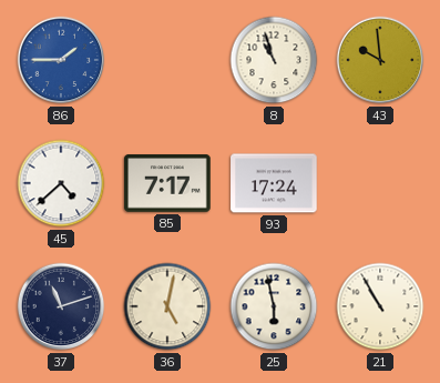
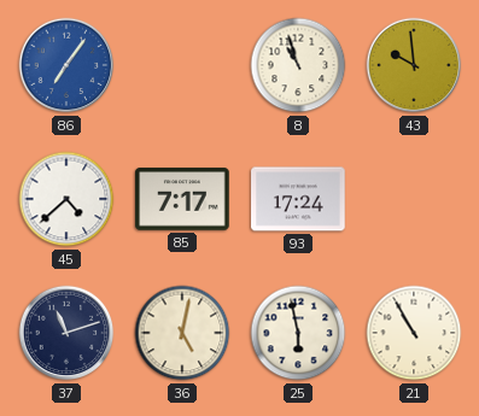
86: 1:45 -> 7:06 (66, 65)
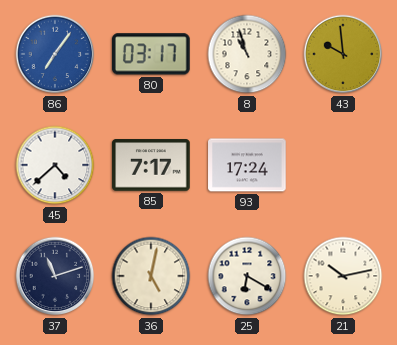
80: none -> 03:17 (151, 54)
25: 5:58 -> 6:20 (247, 276)
21: 10:55 -> 10:13 (343, 276)
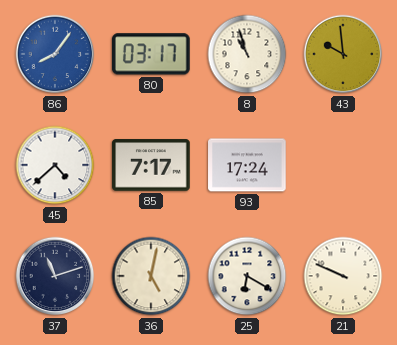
86: 7:06 -> 8:06 (55, 54)
21: 10:13 -> 9:49 (343, 276)
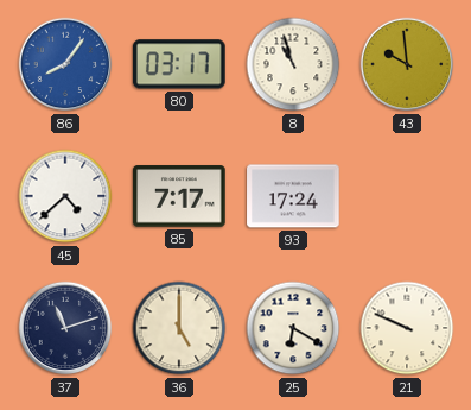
36: 5:02 -> 5:00 (179, 328)
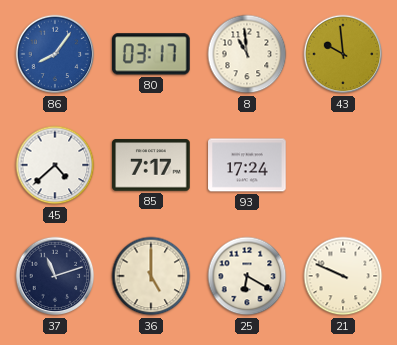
8: 10:57 -> 10:59 (247, 54)
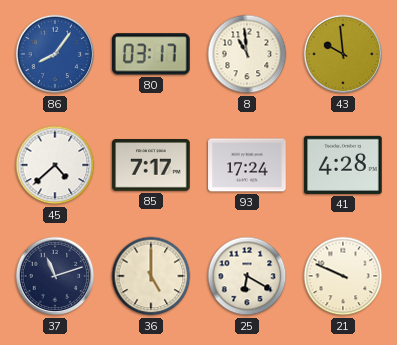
41: none -> 4:28 (343, 165)
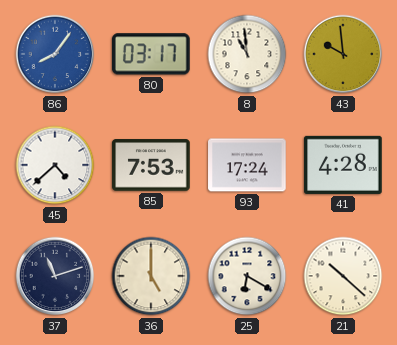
85: 7:17 -> 7:53 (151, 165)
21: 9:49 -> 10:22 (343, 276)
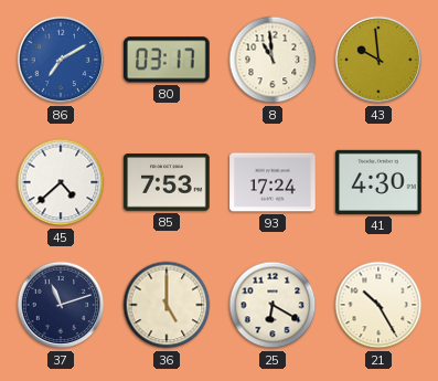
86: 8:06 -> 7:10 (61, 60)
41: 4:28 -> 4:30 (378, 182)
21: 10:22 -> 10:25 (378, 305)
